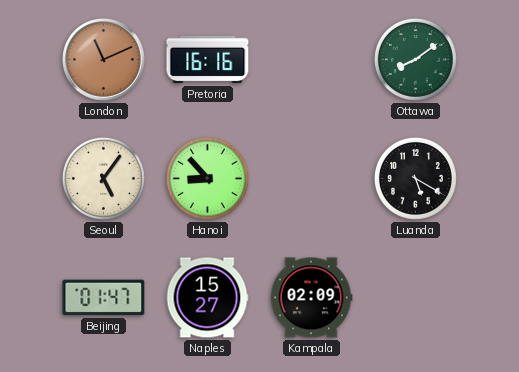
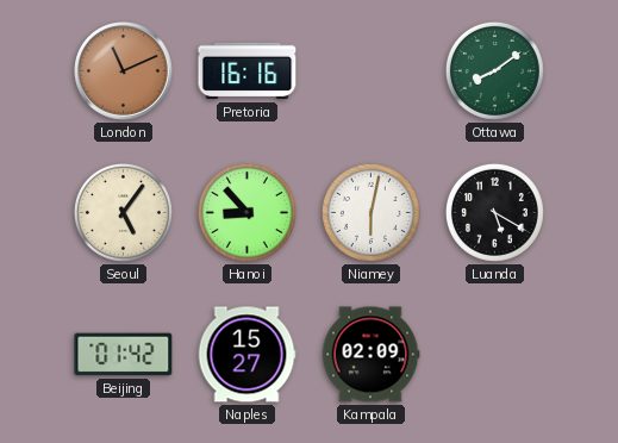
Niamey: none -> 6:02 (370, 212)
Beijing: 01:47 -> 01:42 (124, 355)
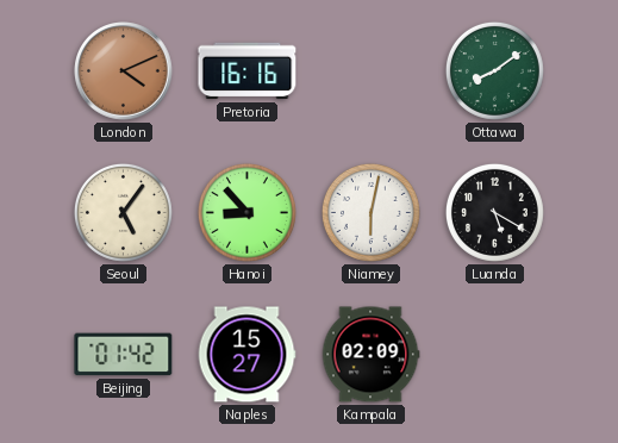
London: 11:11 -> 4:11 (124, 71)
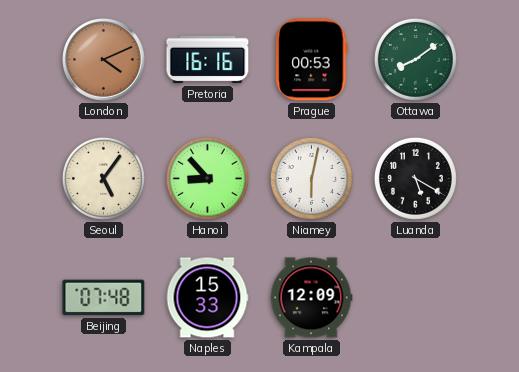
Prague: none -> 00:53 (312, 60)
Beijing: 01:42 -> 07:48 (104, 298)
Naples: 15:27 -> 15:33 (207, 298)
Kampala: 02:09 -> 12:09 (311, 298)
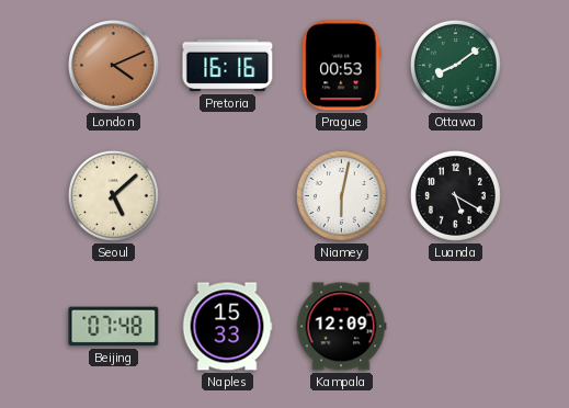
Seoul: 5:06 -> 5:08 (113, 195)
Hanoi: 8:53 -> none (207, 178)
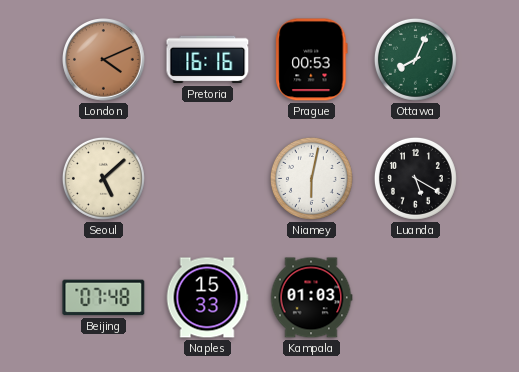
Ottawa: 8:09 -> 8:04 (415, 59)
Kampala: 12:09 -> 01:03 (311, 298)
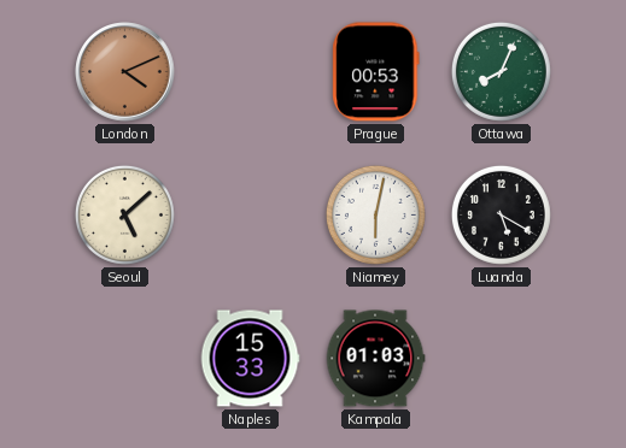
Pretoria: 16:16 -> none (208, 60)
Beijing: 07:48 -> none (104, 298)
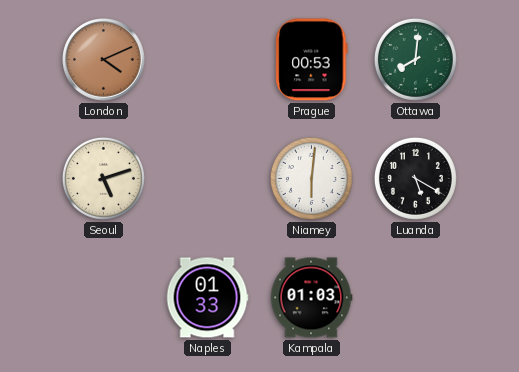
Ottawa: 8:04 -> 8:01 (415, 59)
Seoul: 5:08 -> 5:12 (103, 178)
Niamey: 6:02 -> 6:01 (311, 178)
Naples: 15:33 -> 01:33 (207, 298)
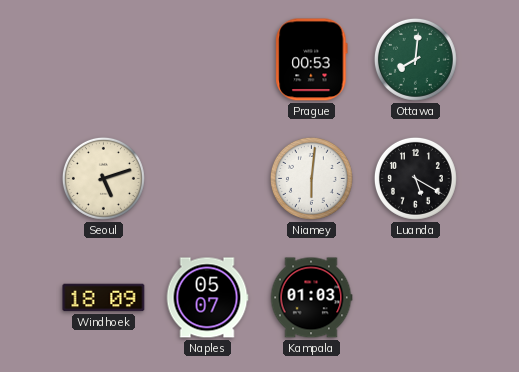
London: 4:11 -> none (104, 60)
Windhoek: none -> 18:09 (104, 298)
Naples: 01:33 -> 05:07 (207, 298)
